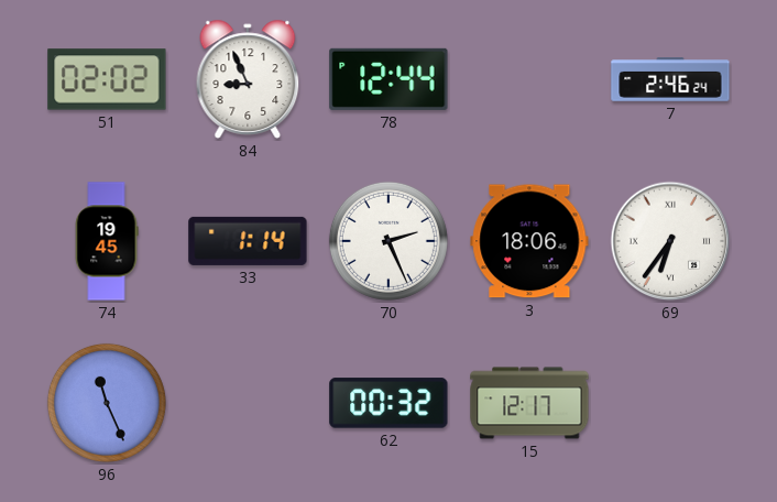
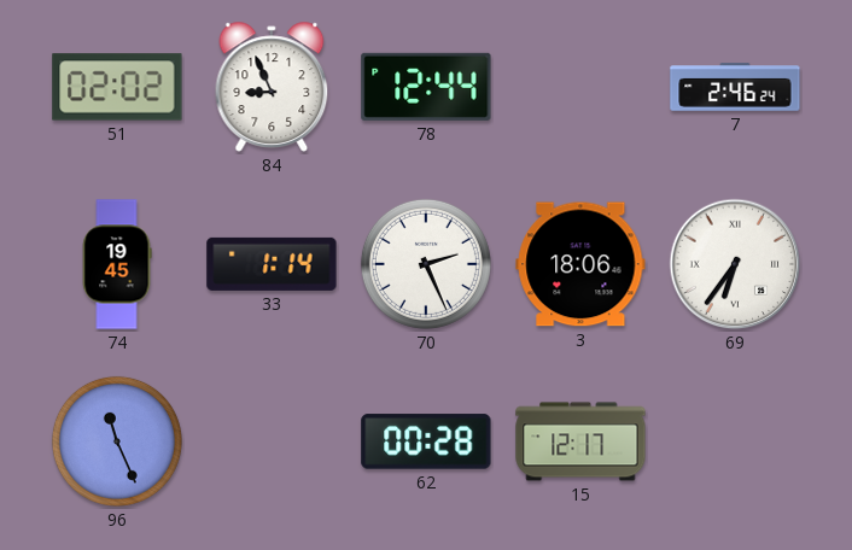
62: 00:32 -> 00:28 (426, 441)
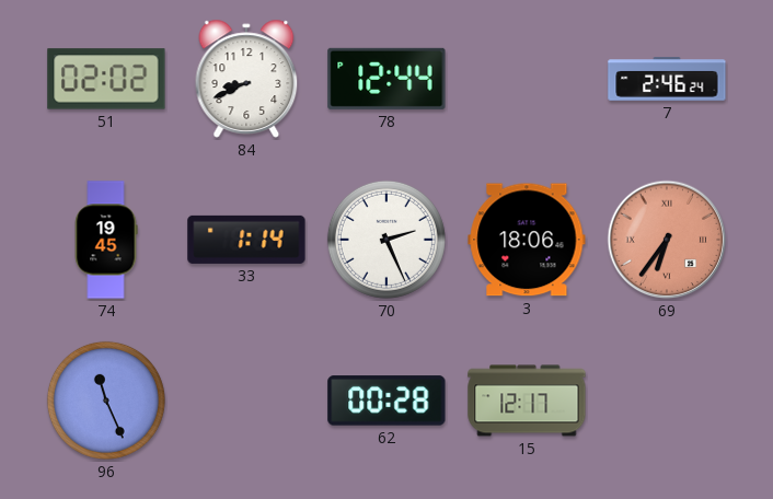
84: 8:56 -> 8:41 (246, 79)
69 dial: white -> salmon (667, 240)
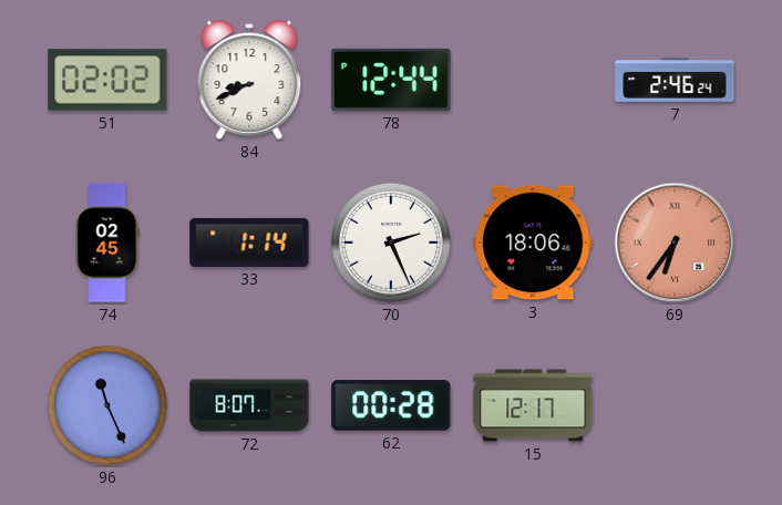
74: 19:45 -> 02:45 (107, 243)
72: none -> 8:07 (249, 405)
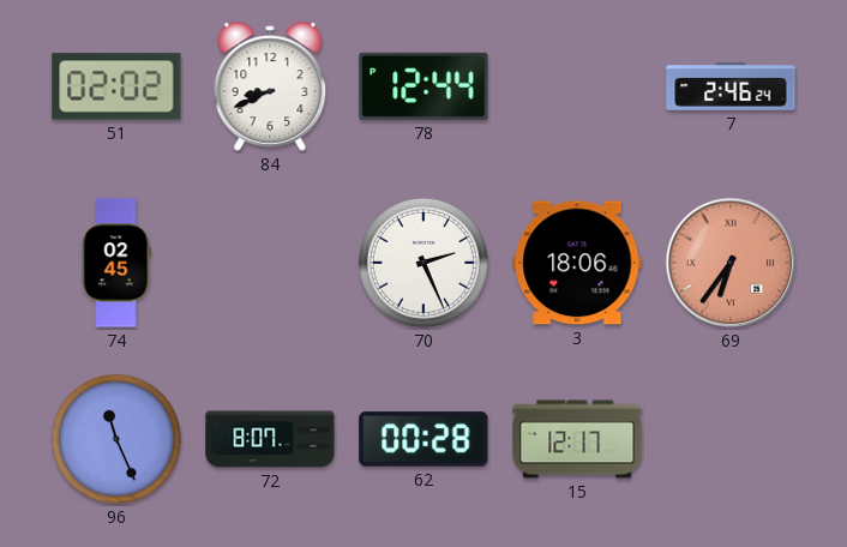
33: 1:14 -> none (249, 243)
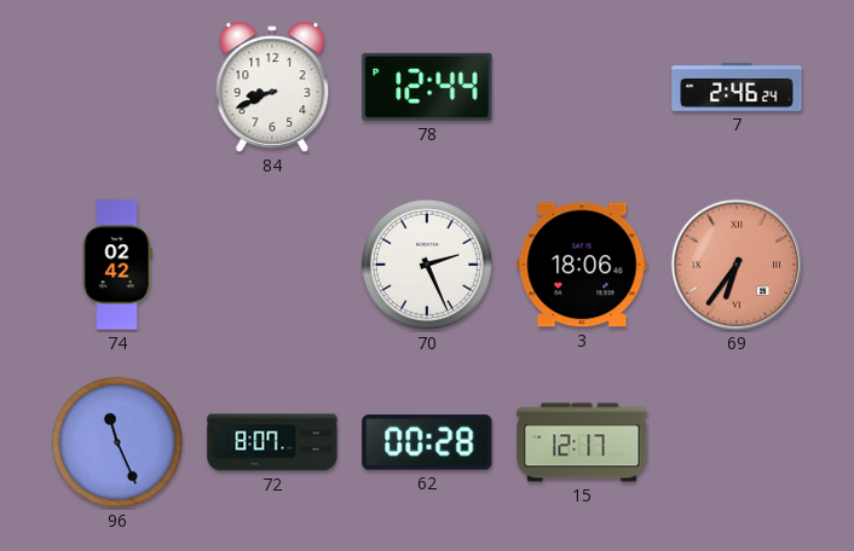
51: 02:02 -> none (116, 86)
74: 02:45 -> 02:42 (117, 265)
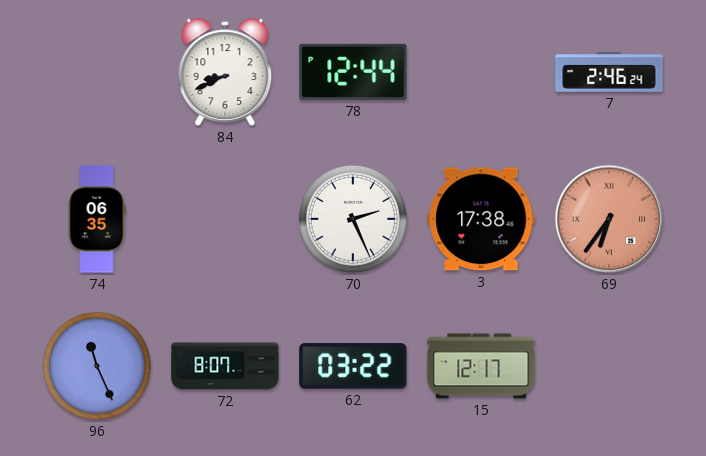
74: 02:42 -> 06:35 (97, 219)
3: 18:06 -> 17:38 (481, 219)
62: 00:28 -> 03:22 (353, 366)
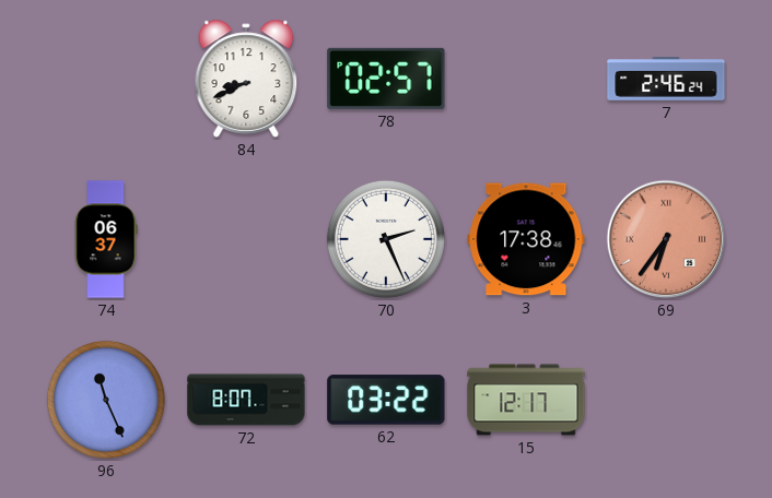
78: 12:44 -> 02:57 (386, 79)
74: 06:35 -> 06:37 (106, 239)
